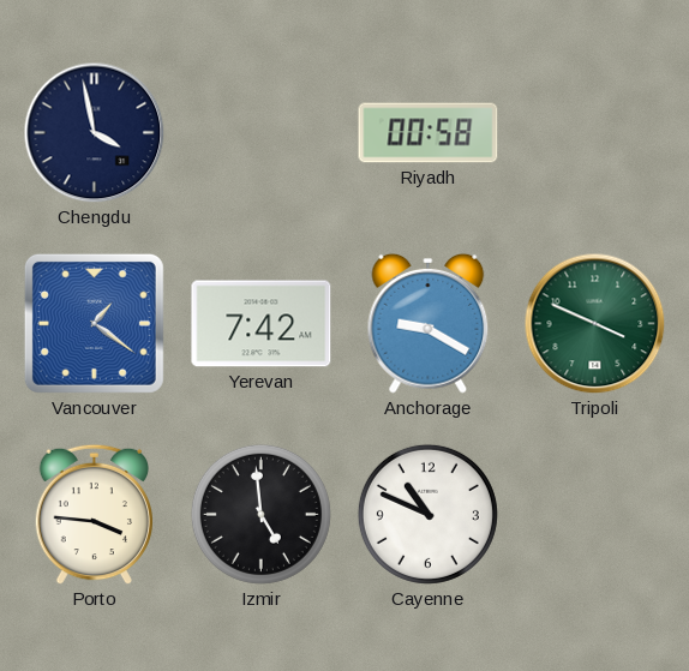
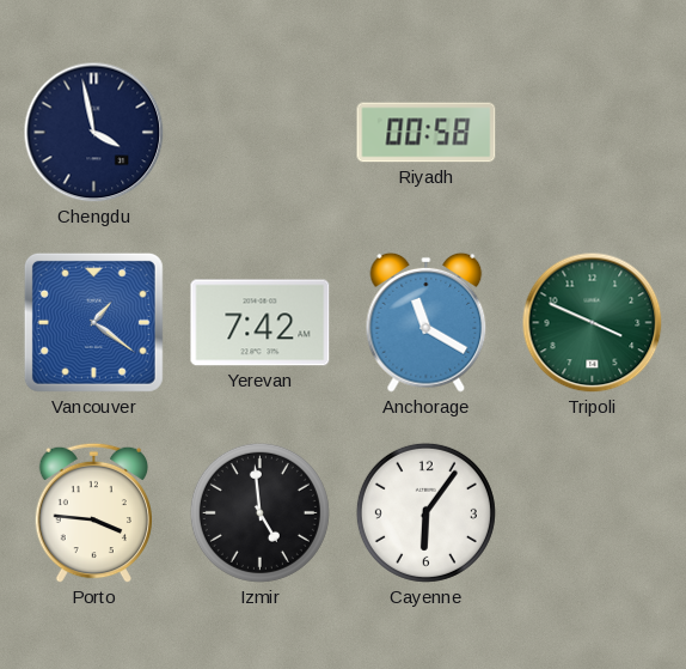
Anchorage: 9:20 -> 11:20 (427, 322)
Cayenne: 10:49 -> 6:06 (425, 512)
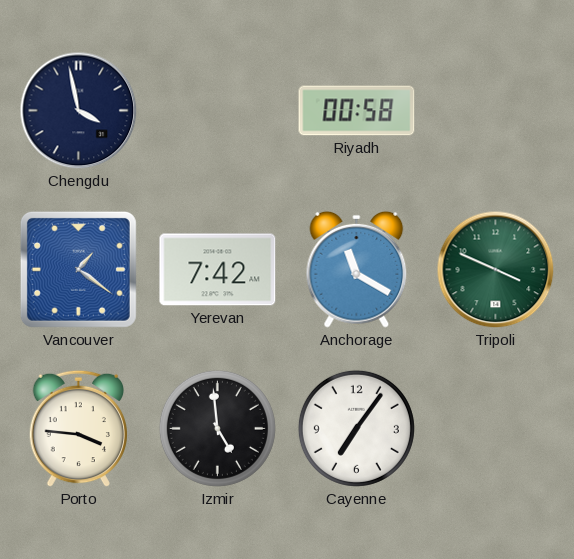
Cayenne: 6:06 -> 7:06 (356, 428)
